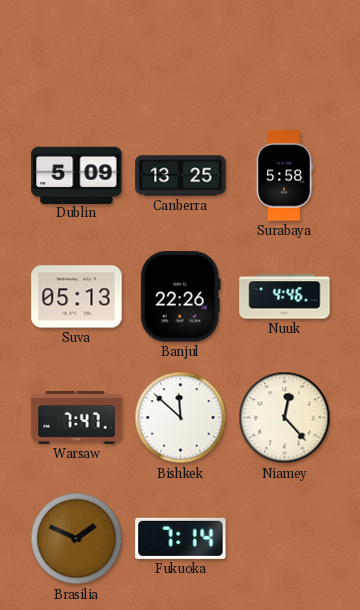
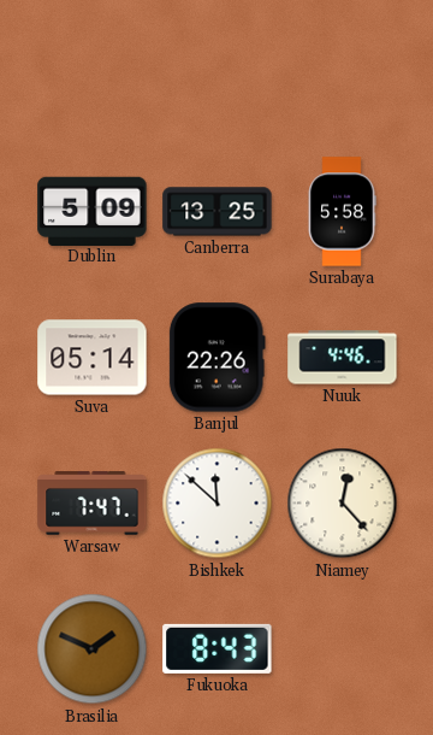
Suva: 05:13 -> 05:14 (93, 358)
Fukuoka: 7:14 -> 8:43 (218, 648)
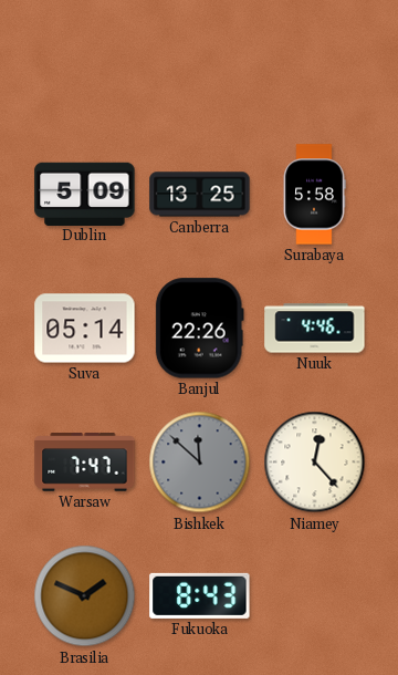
Bishkek dial: white -> grey (200, 463)
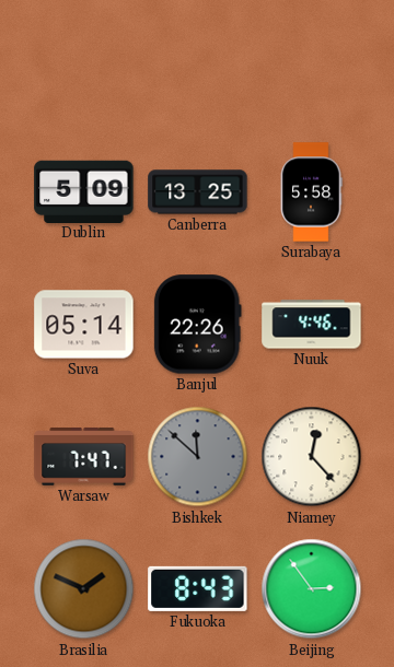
Beijing: none -> 2:54 (312, 589)
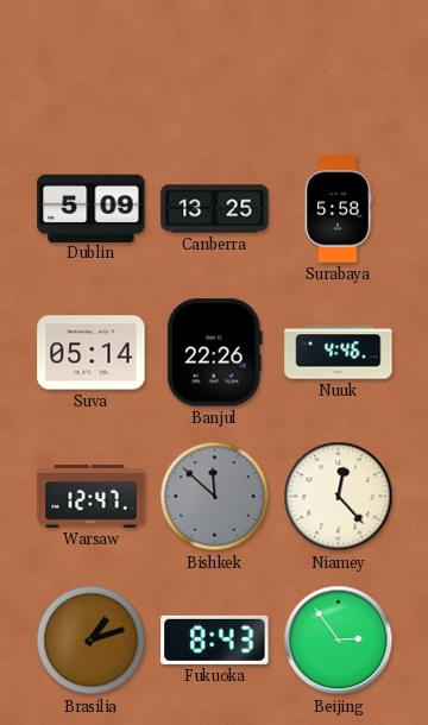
Warsaw: 7:47 -> 12:47 (92, 497)
Brasilia: 1:49 -> 1:12 (92, 641)
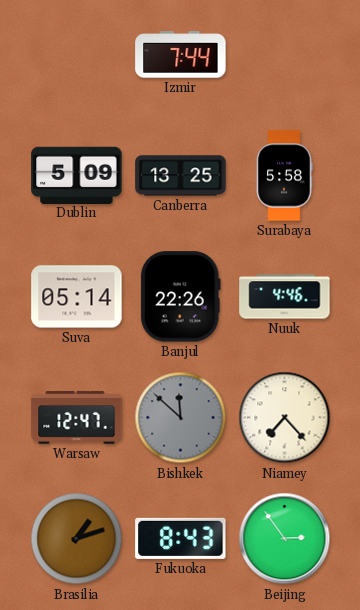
Izmir: none -> 7:44 (181, 55)
Niamey: 12:23 -> 7:23 (285, 418)
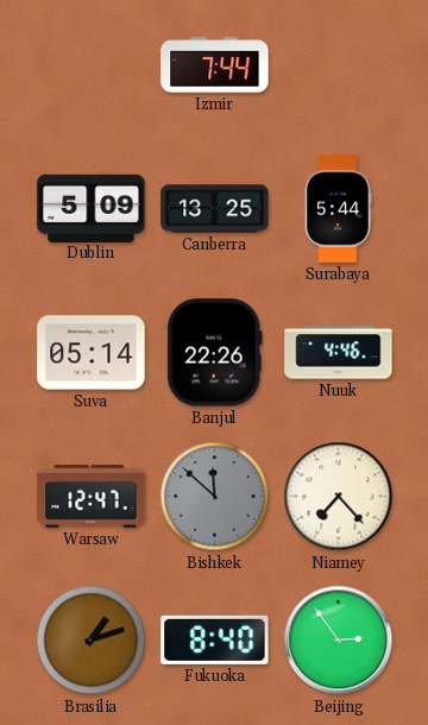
Surabaya: 5:58 -> 5:44 (338, 209)
Fukuoka: 8:43 -> 8:40 (215, 639)
